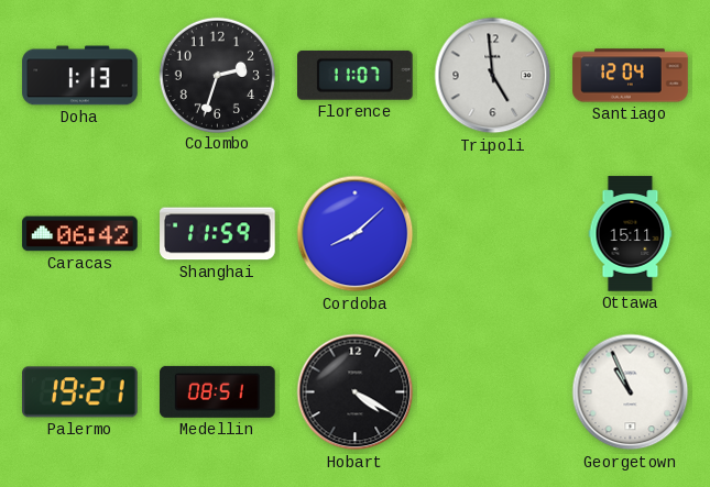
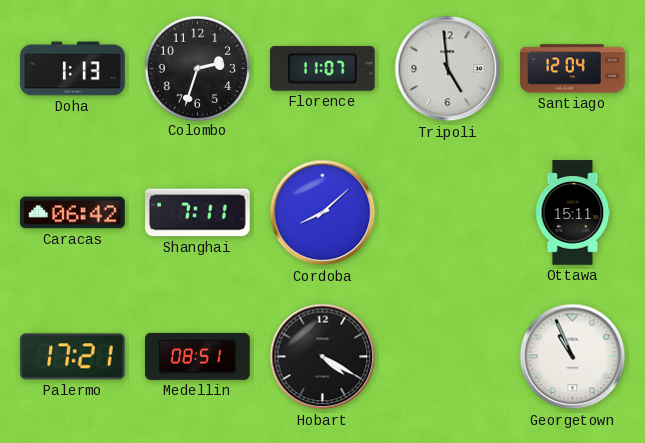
Shanghai: 11:59 -> 7:11 (198, 213)
Palermo: 19:21 -> 17:21 (73, 357)
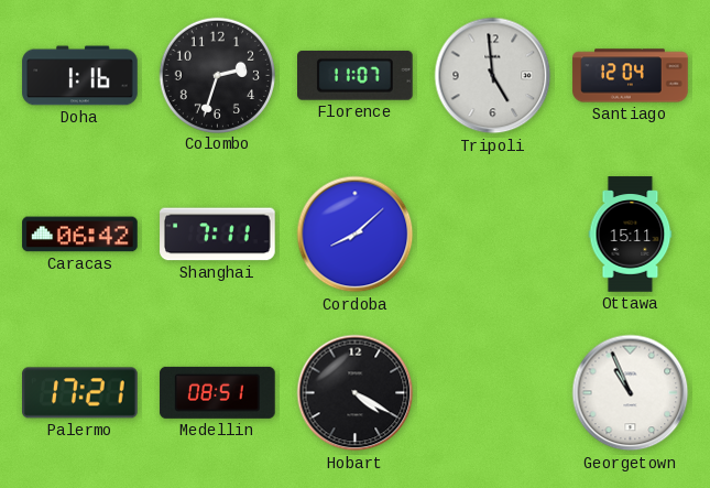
Doha: 1:13 -> 1:16 (80, 76)
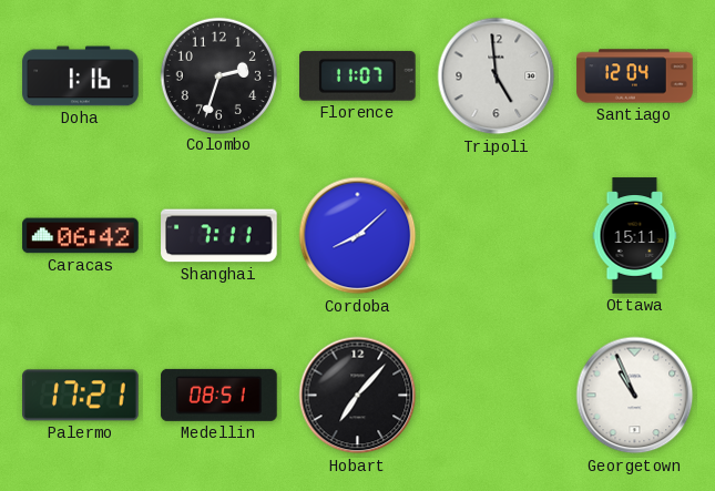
Hobart: 4:20 -> 7:07 (358, 396)
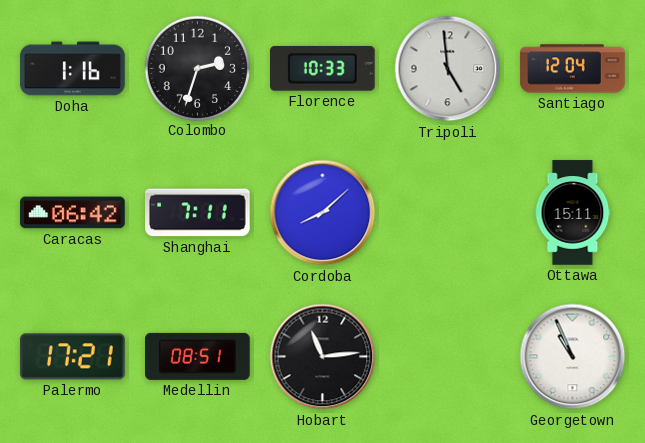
Florence: 11:07 -> 10:33 (323, 68)
Hobart: 7:07 -> 11:14 (323, 357)
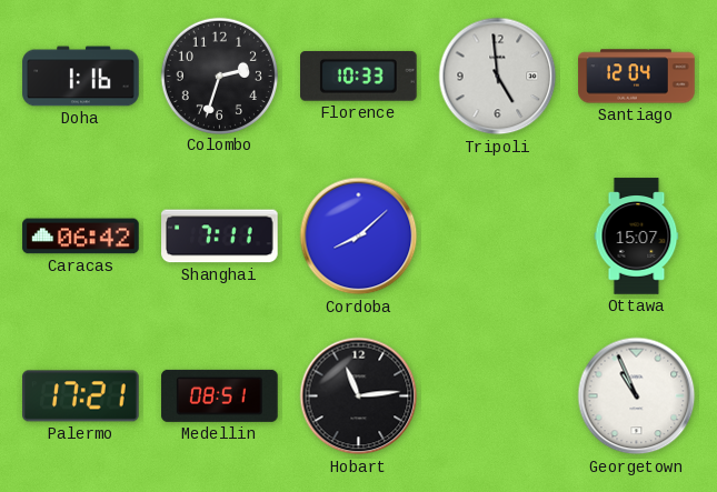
Ottawa: 15:11 -> 15:07 (637, 237)
